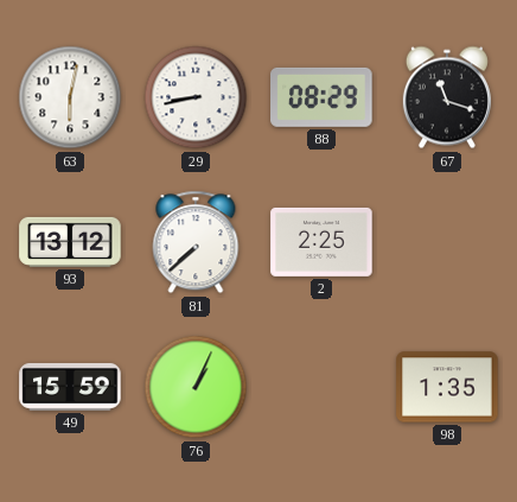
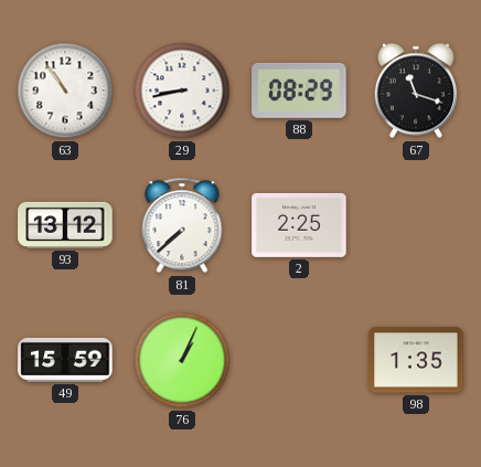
63: 6:02 -> 10:54 (65, 91)
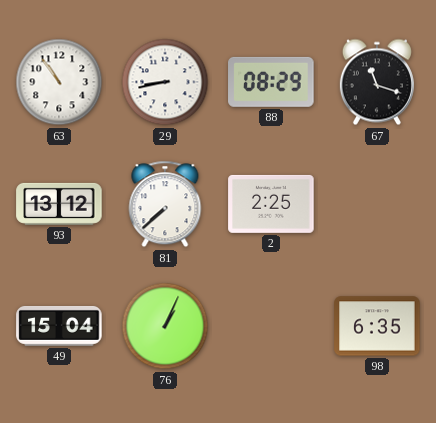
49: 15:59 -> 15:04 (59, 326)
98: 1:35 -> 6:35 (377, 326)
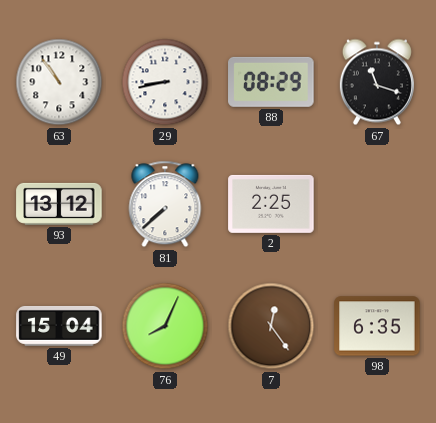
76: 1:04 -> 8:04 (165, 326)
7: none -> 12:24 (271, 326)
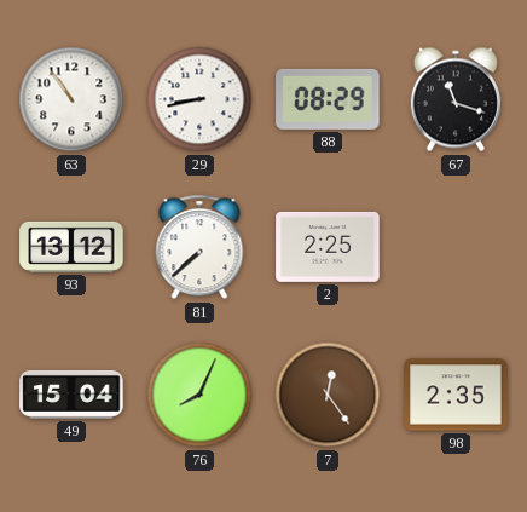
98: 6:35 -> 2:35 (456, 395)
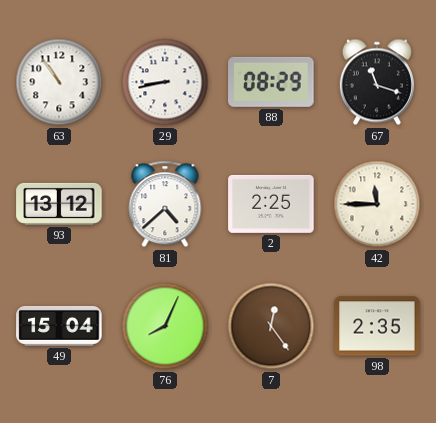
81: 7:38 -> 4:38 (165, 204)
42: none -> 11:45 (377, 204)
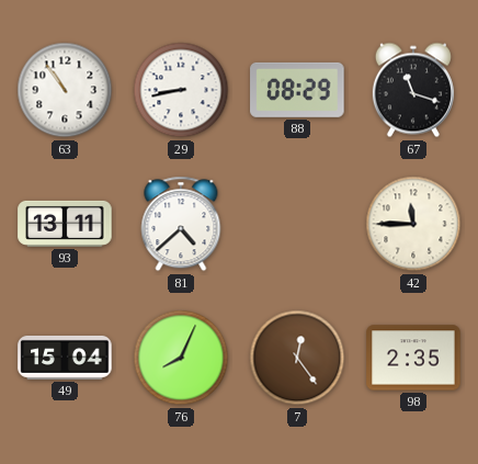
93: 13:12 -> 13:11 (65, 224)
2: 2:25 -> none (271, 204)
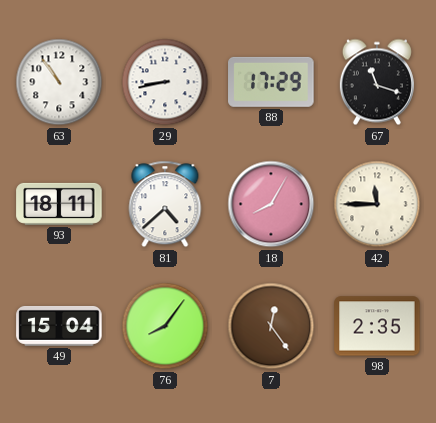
88: 08:29 -> 17:29 (271, 82)
93: 13:11 -> 18:11 (59, 204)
18: none -> 8:05 (271, 204)
76: 8:04 -> 8:06 (165, 326)
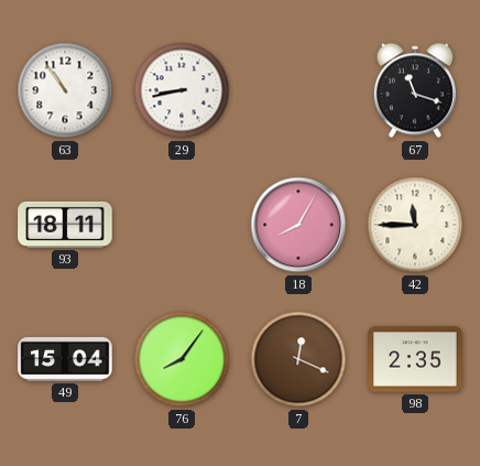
88: 17:29 -> none (271, 82)
81: 4:38 -> none (165, 204)
7: 12:24 -> 12:19 (298, 359)
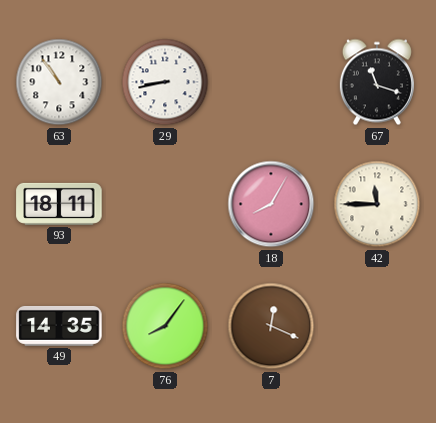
49: 15:04 -> 14:35 (59, 326)
98: 2:35 -> none (415, 359)
